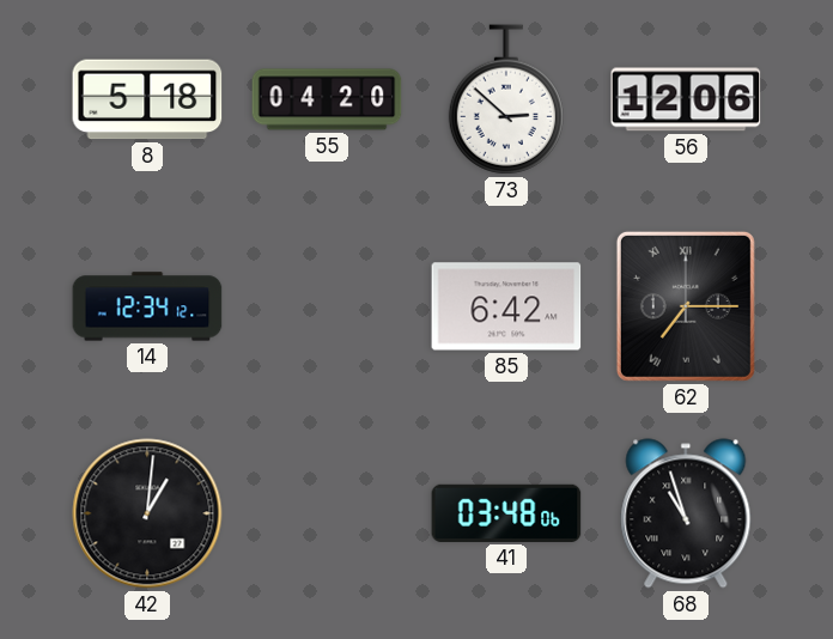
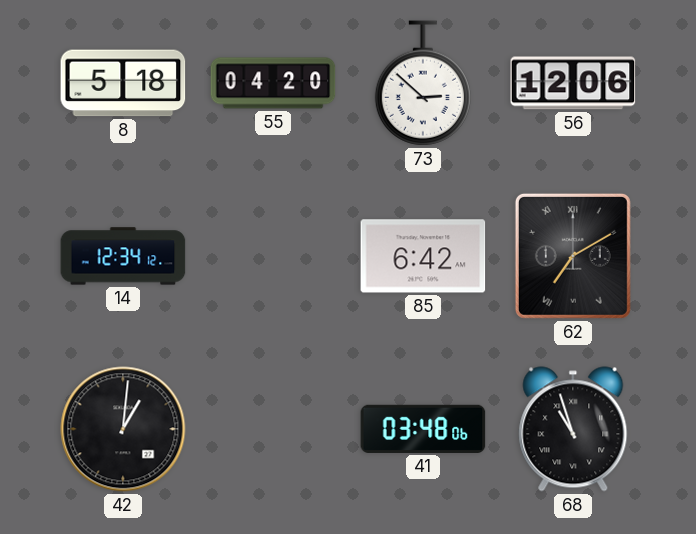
62: 7:15 -> 7:10 (573, 256)
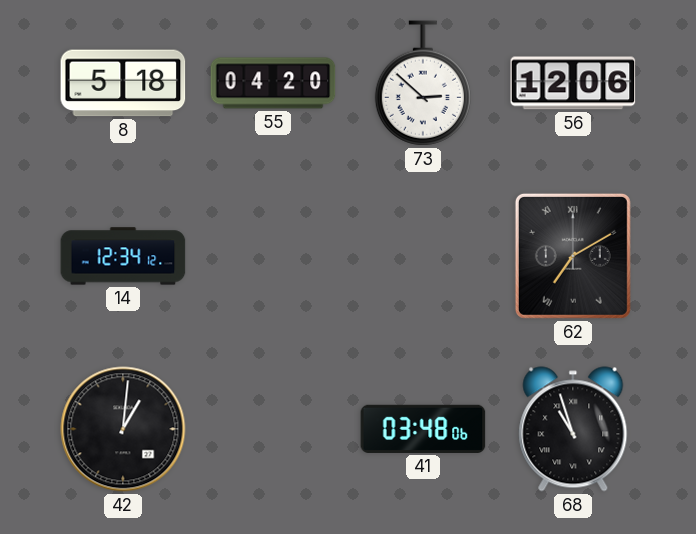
85: 6:42 -> none (423, 256)
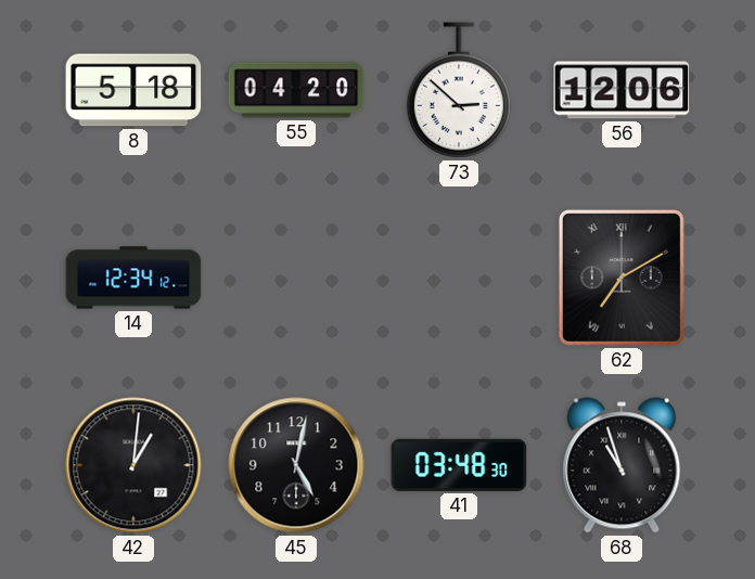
45: none -> 5:02 (296, 465)
41: 03:48:06 -> 03:48:30 (459, 465)
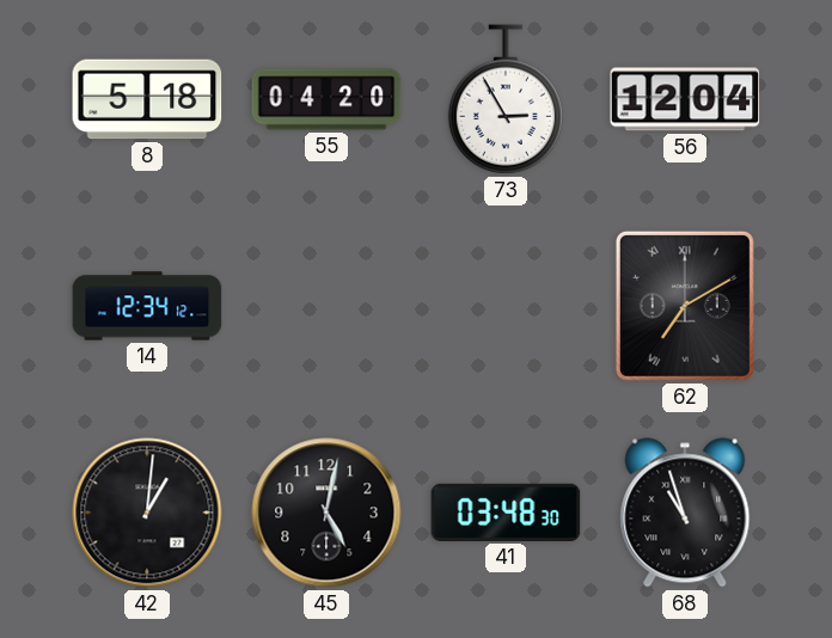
73: 2:52 -> 2:55 (506, 99)
56: 12:06 -> 12:04 (685, 99)
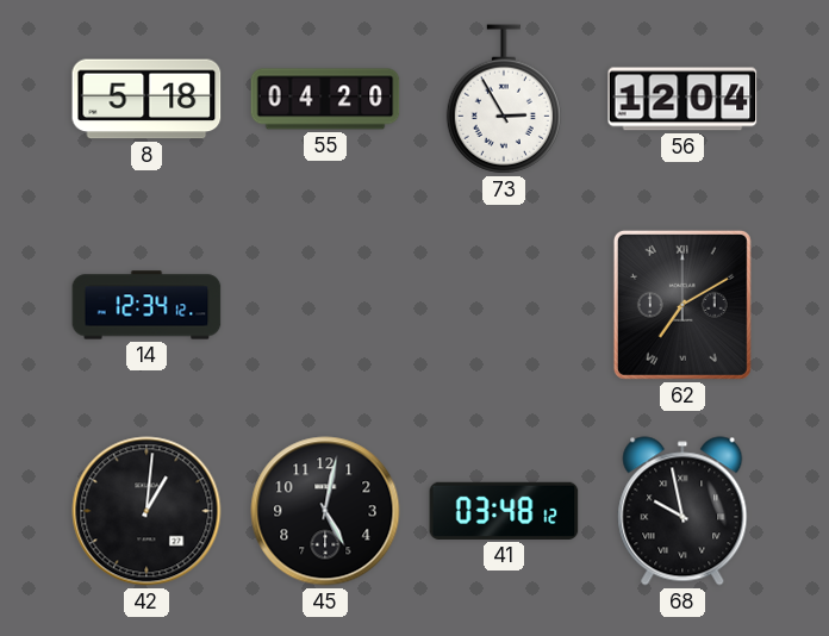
41: 03:48:30 -> 03:48:12 (504, 511)
68: 10:57 -> 9:58 (682, 511)
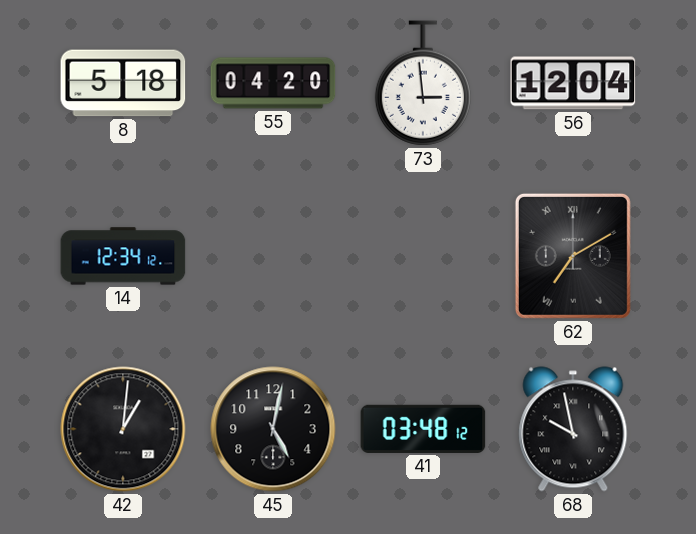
73: 2:55 -> 2:59 (423, 83)
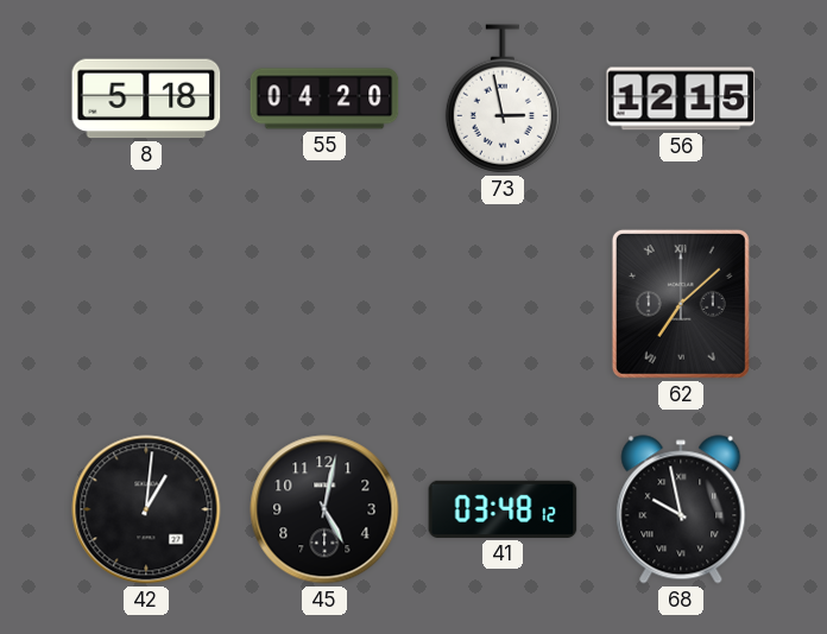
73: 2:59 -> 2:58 (503, 99)
56: 12:04 -> 12:15 (681, 99)
14: 12:34 -> none (123, 256)
62: 7:10 -> 7:08 (681, 304)
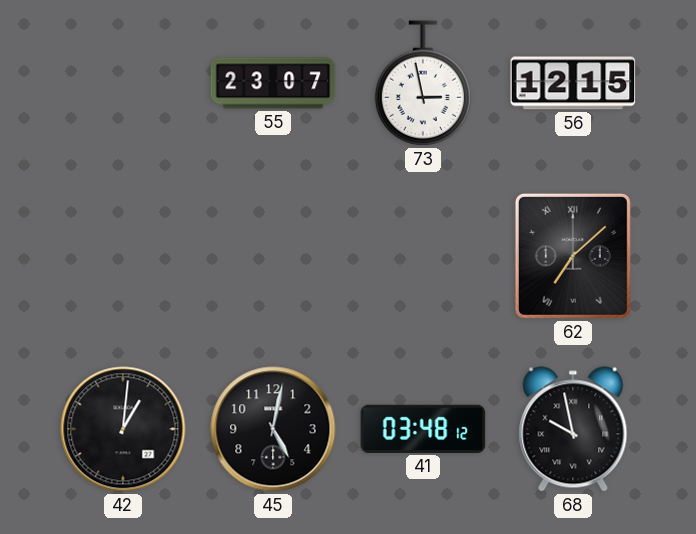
8: 5:18 -> none (146, 99)
55: 04:20 -> 23:07 (273, 83)
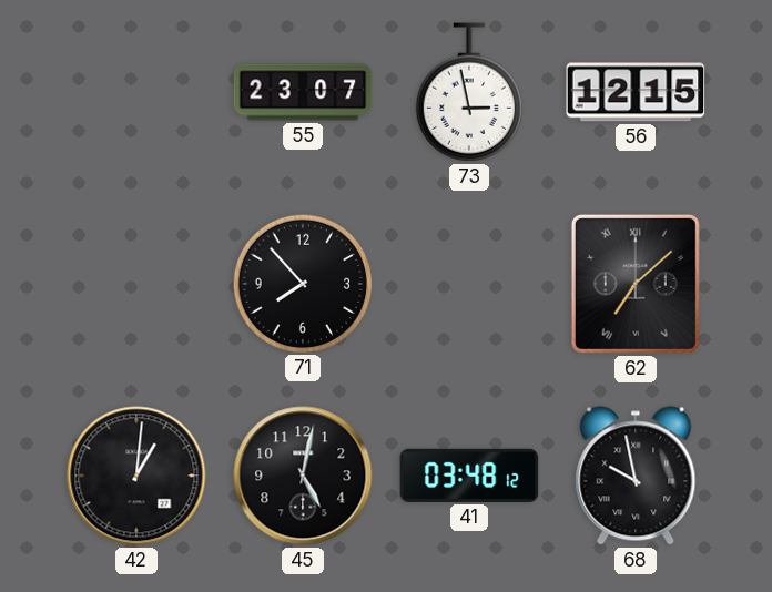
71: none -> 7:53 (302, 283)
